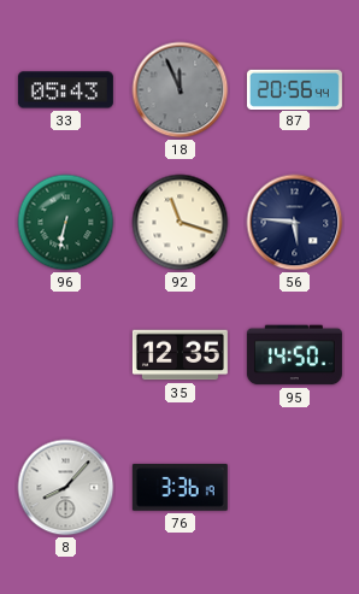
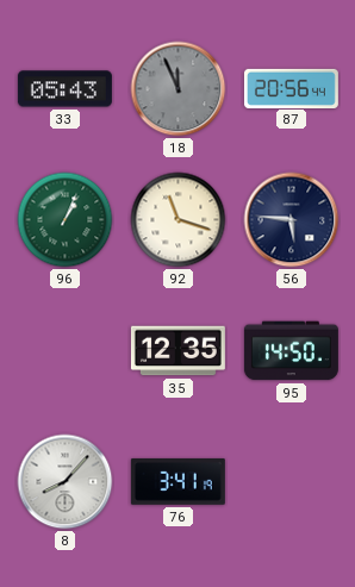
96: 6:32 -> 1:04 (66, 220)
76: 3:36 -> 3:41 (177, 481)
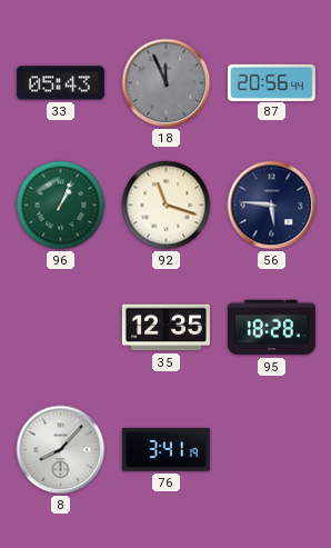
95: 14:50 -> 18:28 (271, 328)
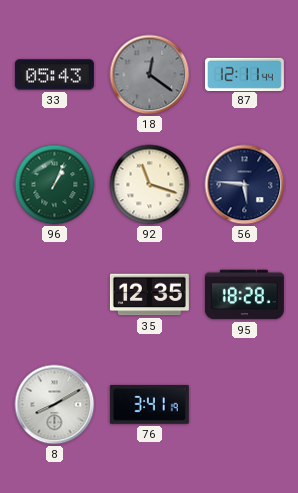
18: 11:56 -> 12:21 (150, 75)
87: 20:56 -> 12:11 (244, 74)
8: 8:07 -> 8:10 (55, 405)
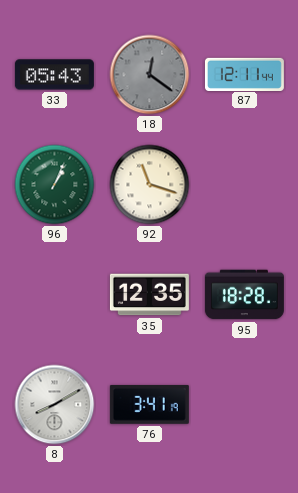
56: 5:46 -> none (245, 185)
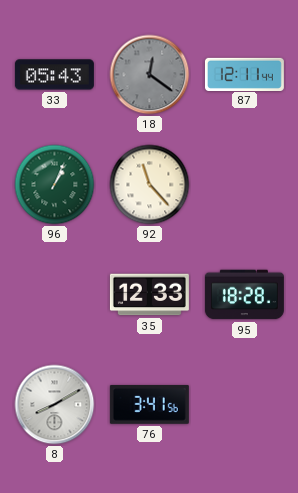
92: 11:18 -> 11:23 (150, 185)
35: 12:35 -> 12:33 (149, 295)
76: 3:41:19 -> 3:41:56 (149, 404)
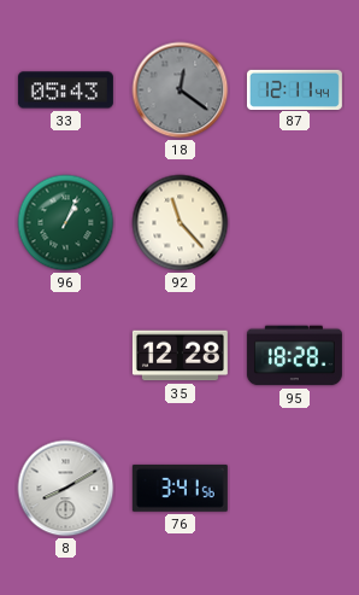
35: 12:33 -> 12:28 (179, 356)
